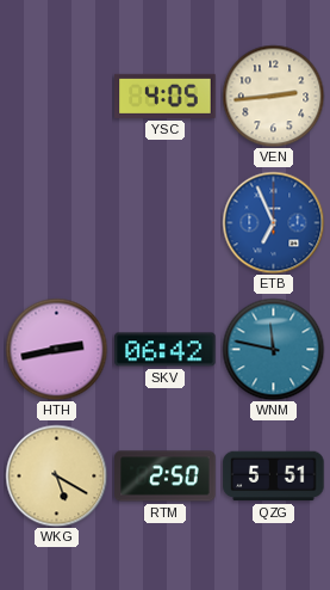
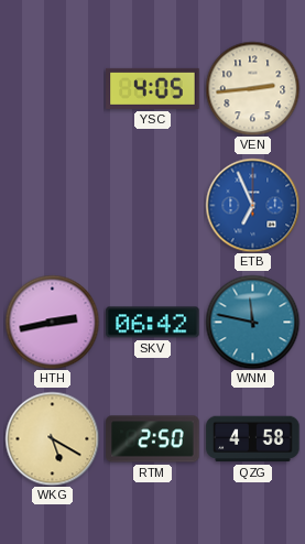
QZG: 5:51 -> 4:58 (253, 439)
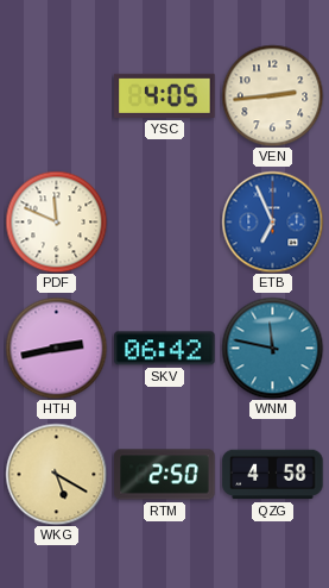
PDF: none -> 11:49 (56, 221)
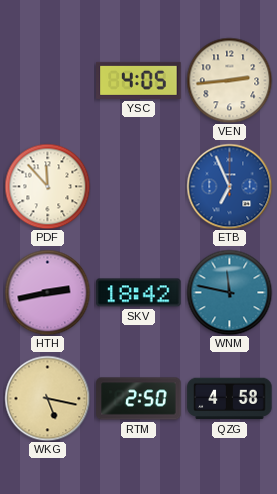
PDF: 11:49 -> 11:53 (47, 186)
SKV: 06:42 -> 18:42 (139, 293)
WKG: 5:20 -> 5:17 (47, 398)
